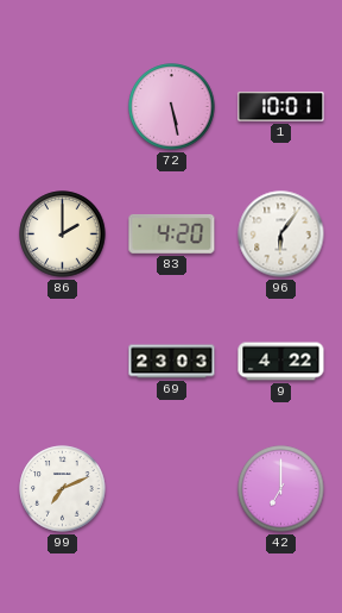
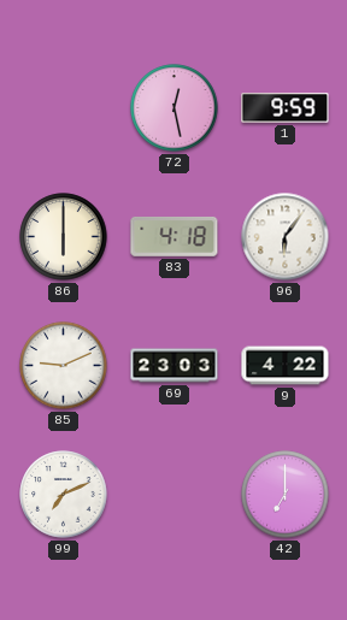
72: 5:28 -> 12:28 (175, 108)
1: 10:01 -> 9:59 (286, 108)
86: 2:00 -> 6:00 (64, 237)
83: 4:20 -> 4:18 (175, 237)
85: none -> 9:11 (64, 366)
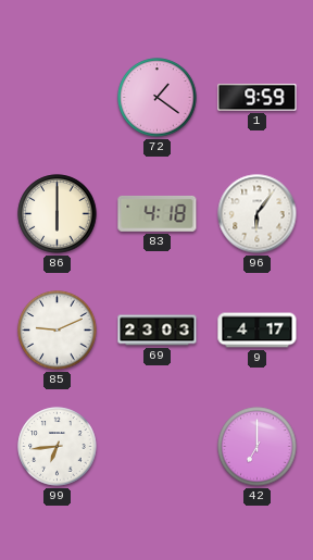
72: 12:28 -> 1:21 (158, 98)
9: 4:22 -> 4:17 (258, 331)
99: 7:11 -> 6:44 (58, 447)
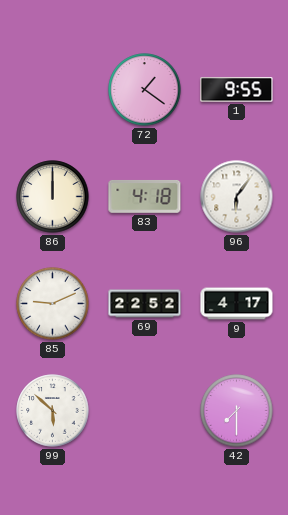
1: 9:59 -> 9:55 (237, 90)
86: 6:00 -> 12:00 (53, 197)
69: 23:03 -> 22:52 (145, 304)
99: 6:44 -> 5:52 (53, 411)
42: 7:00 -> 7:30 (237, 411)
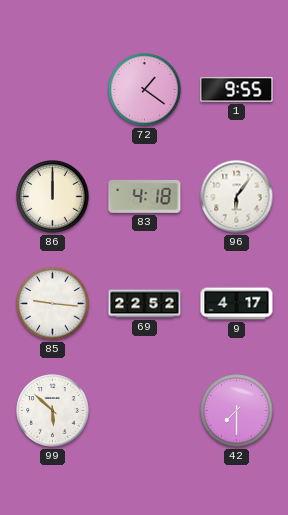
85: 9:11 -> 9:16 (53, 304)
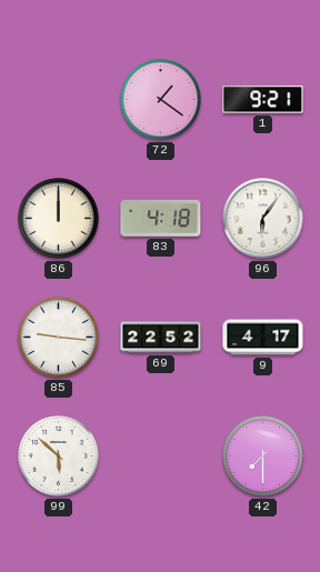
1: 9:55 -> 9:21 (263, 100)
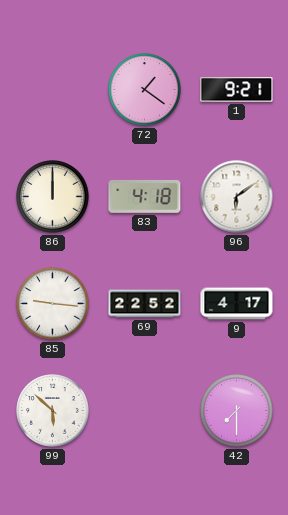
96: 6:06 -> 6:09 (237, 197)
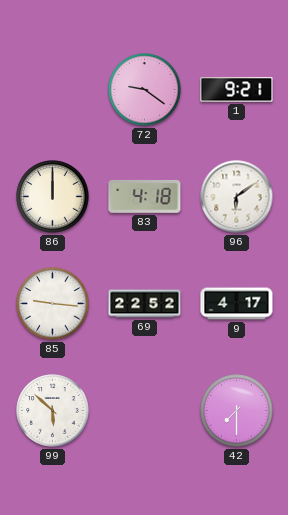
72: 1:21 -> 9:21 (145, 90)
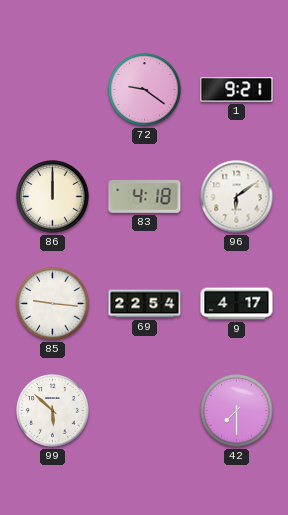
69: 22:52 -> 22:54 (145, 304)
